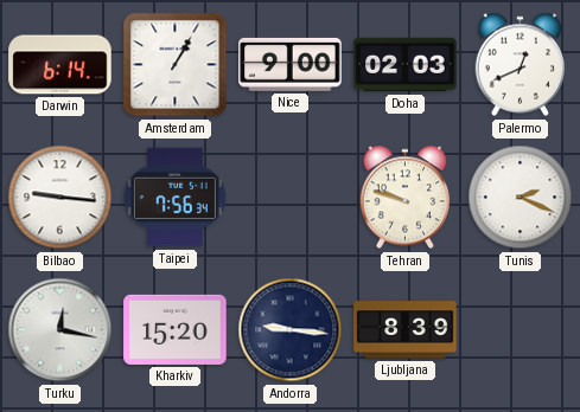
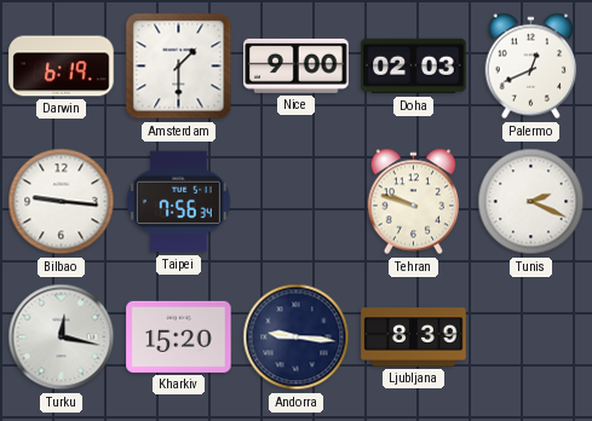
Darwin: 6:14 -> 6:19 (62, 67)
Amsterdam: 1:05 -> 1:30 (179, 67)
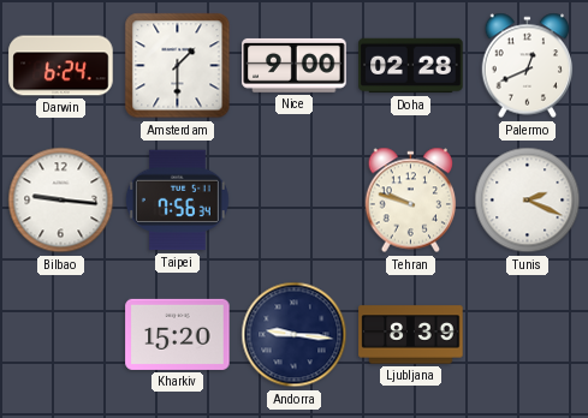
Darwin: 6:19 -> 6:24 (61, 66)
Doha: 02:03 -> 02:28 (411, 66)
Turku: 12:17 -> none (62, 338)
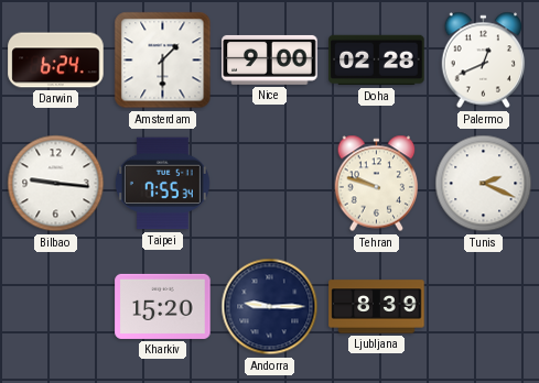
Taipei: 7:56 -> 7:55 (162, 184)
Andorra: 9:16 -> 9:15 (270, 307)
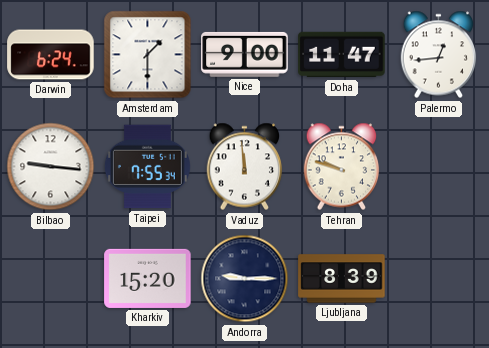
Doha: 02:28 -> 11:47 (342, 55)
Palermo: 12:41 -> 12:44 (439, 55)
Vaduz: none -> 11:59 (245, 167)
Tunis: 2:19 -> none (484, 184)
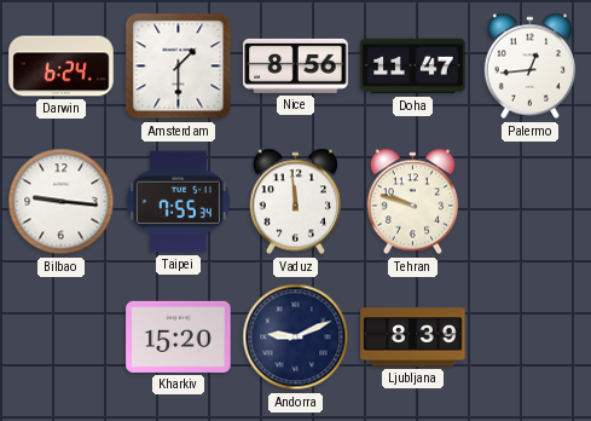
Nice: 9:00 -> 8:56 (296, 65)
Andorra: 9:15 -> 9:11 (296, 338)
